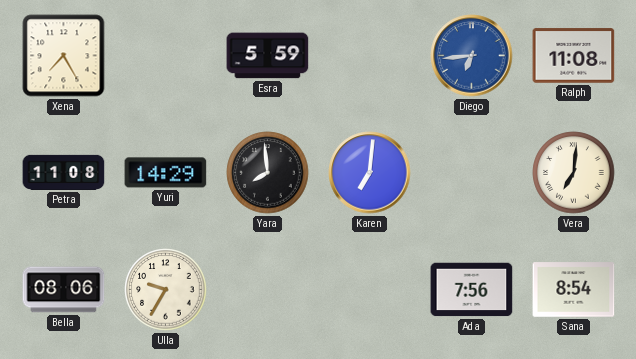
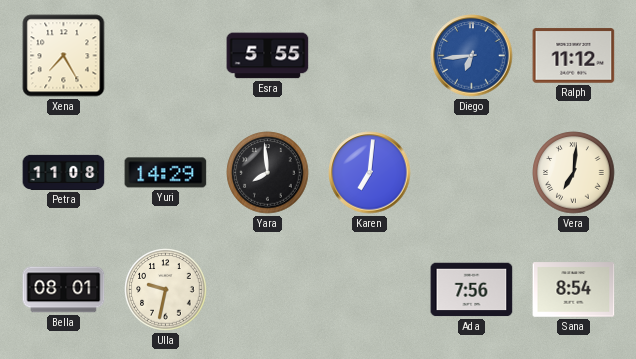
Esra: 5:59 -> 5:55 (268, 56)
Ralph: 11:08 -> 11:12 (574, 56)
Bella: 08:06 -> 08:01 (64, 290)
Ulla: 9:35 -> 9:32 (166, 290)
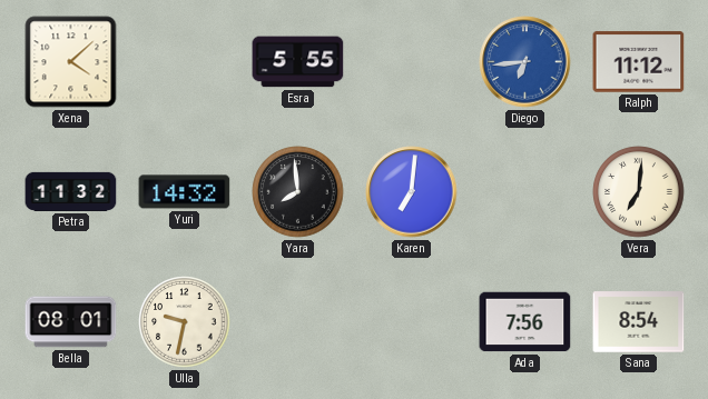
Xena: 7:25 -> 4:08 (71, 62)
Petra: 11:08 -> 11:32 (71, 191)
Yuri: 14:29 -> 14:32 (185, 192)
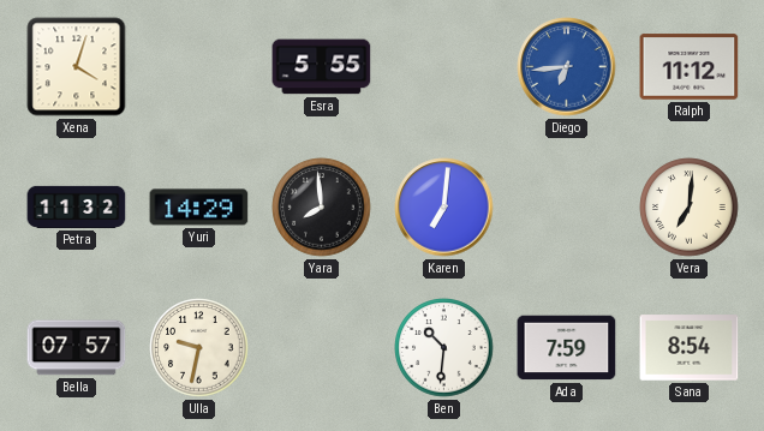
Xena: 4:08 -> 4:03 (77, 67)
Yuri: 14:32 -> 14:29 (199, 208)
Bella: 08:01 -> 07:57 (77, 348)
Ben: none -> 10:31 (444, 348)
Ada: 7:56 -> 7:59 (567, 348)
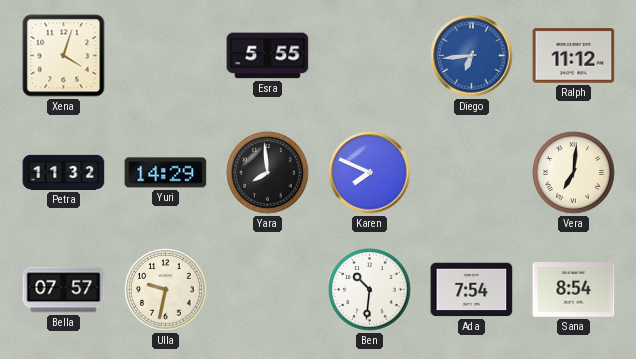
Karen: 7:01 -> 7:49 (370, 173)
Ada: 7:59 -> 7:54 (472, 290)
